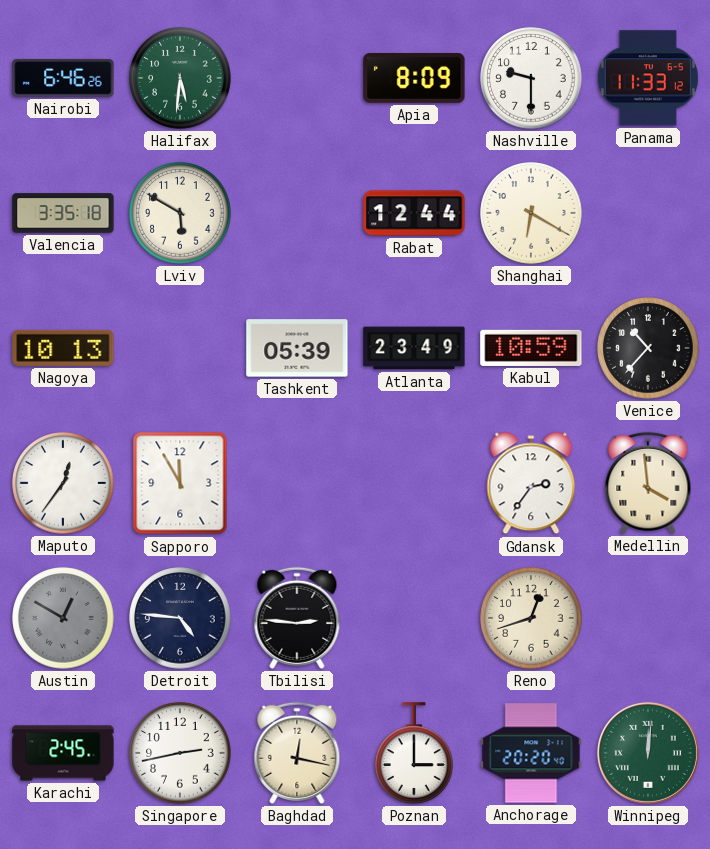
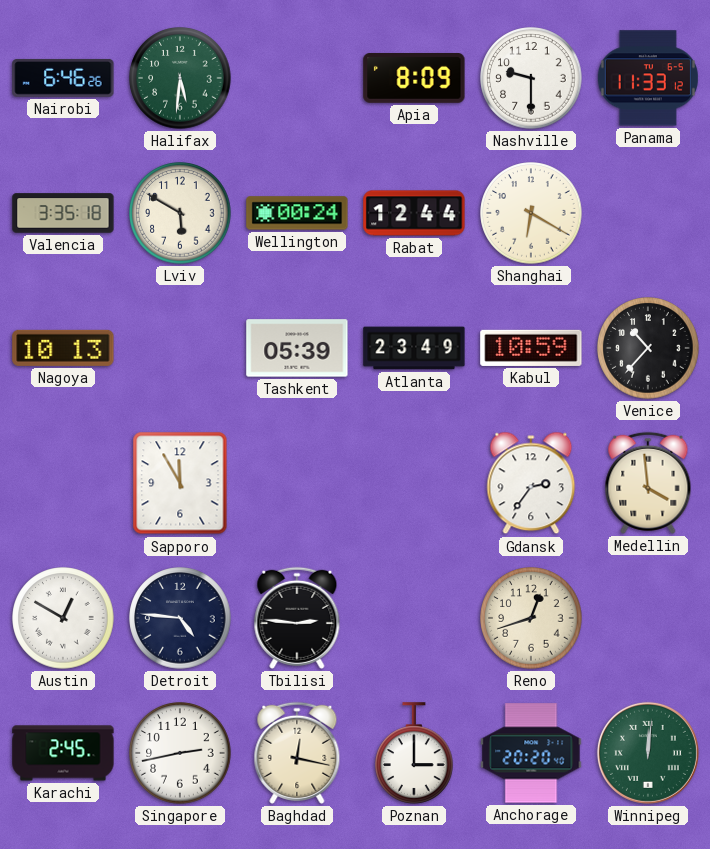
Wellington: none -> 00:24 (297, 213)
Maputo: 12:36 -> none (63, 483)
Austin dial: grey -> white (63, 618)
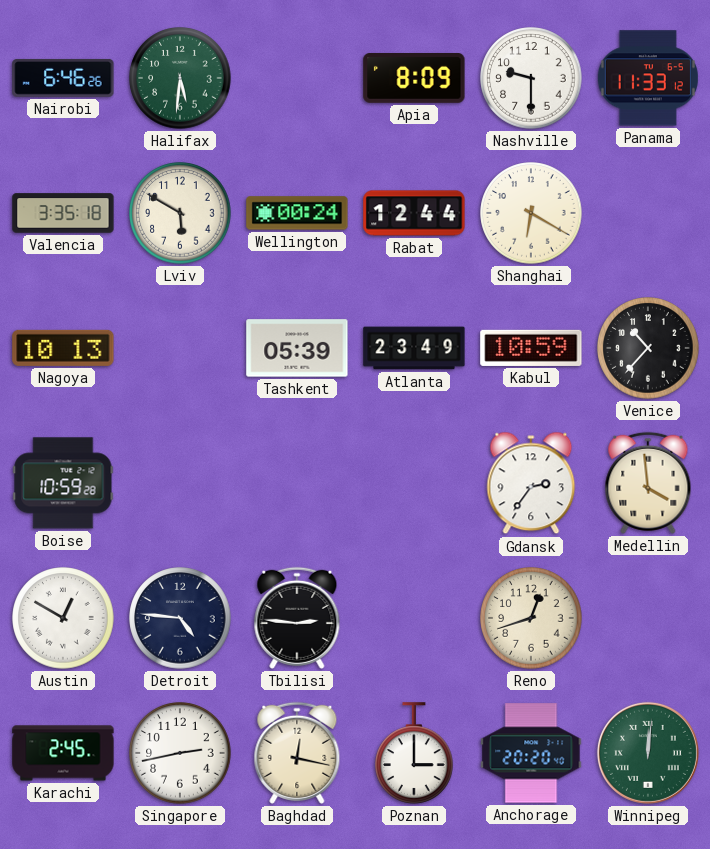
Boise: none -> 10:59 (63, 483)
Sapporo: 11:55 -> none (180, 483)
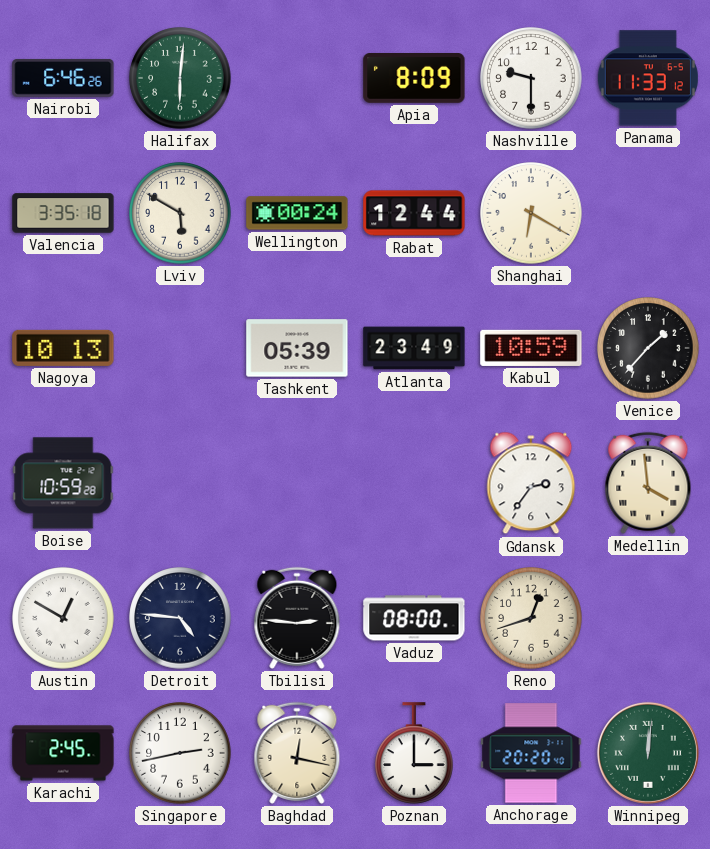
Halifax: 5:31 -> 6:01 (180, 78)
Venice: 10:37 -> 1:37 (648, 348)
Vaduz: none -> 08:00 (414, 618)
